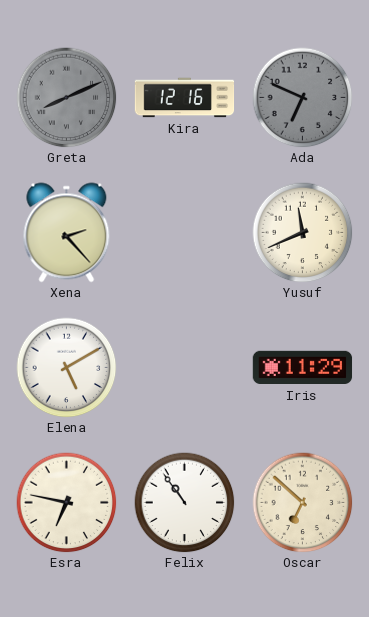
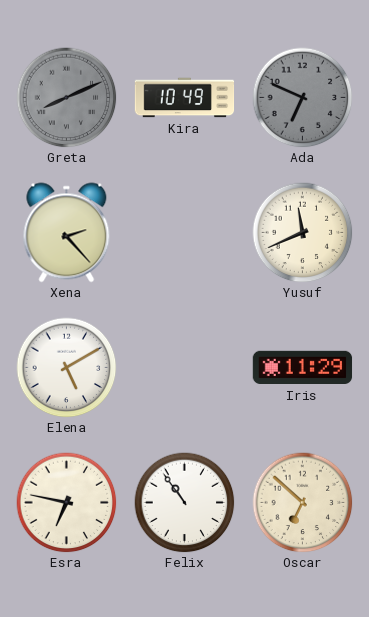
Kira: 12:16 -> 10:49 (185, 98)
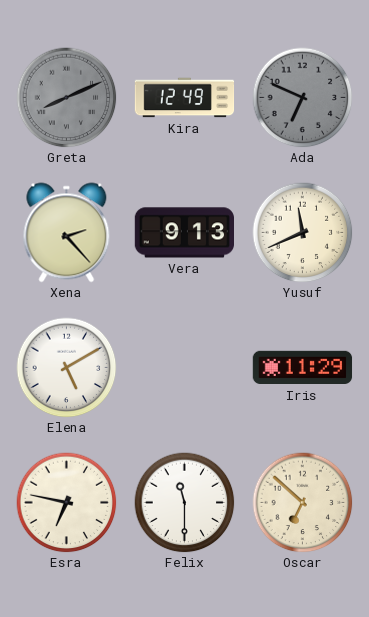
Kira: 10:49 -> 12:49 (185, 98)
Vera: none -> 9:13 (185, 233)
Felix: 10:54 -> 11:30 (185, 503)
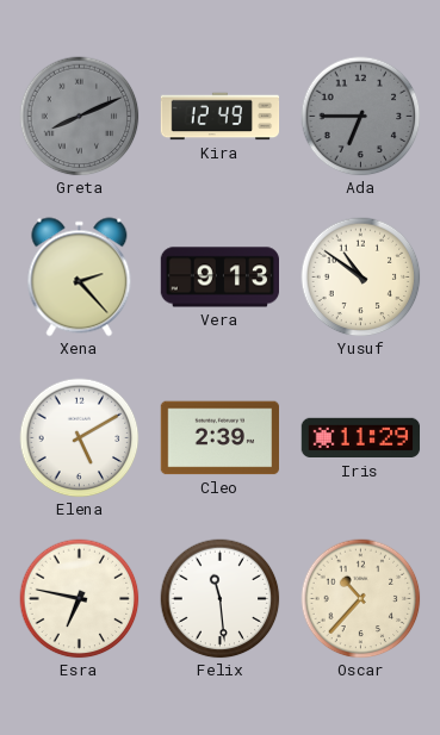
Ada: 6:49 -> 6:45 (361, 117)
Yusuf: 11:41 -> 10:51 (361, 278)
Cleo: none -> 2:39 (219, 438)
Felix: 11:30 -> 11:29 (221, 599)
Oscar: 6:52 -> 10:37 (361, 599)
